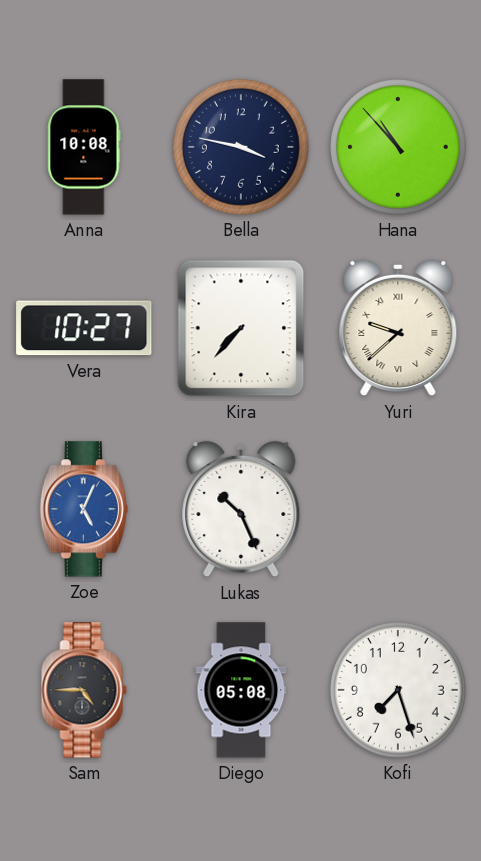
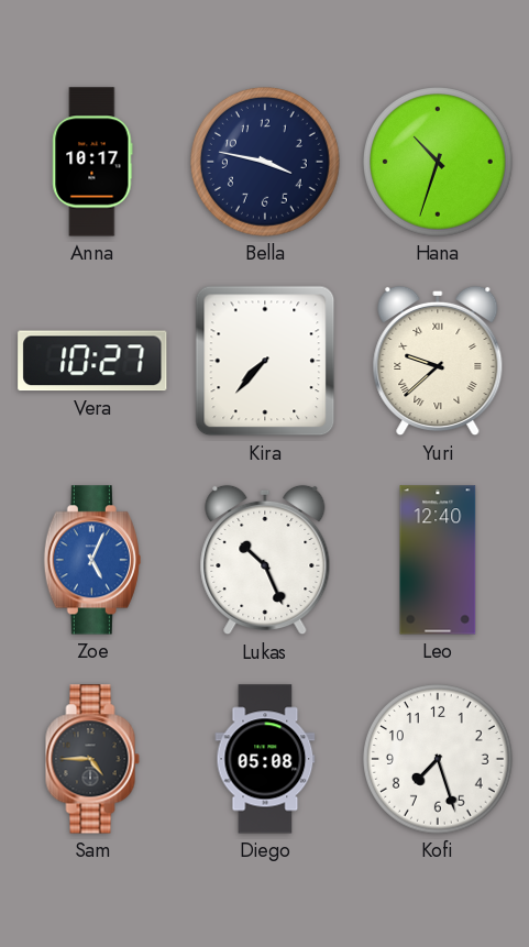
Anna: 10:08 -> 10:17 (92, 162)
Hana: 10:53 -> 10:33 (439, 163)
Leo: none -> 12:40 (438, 560)
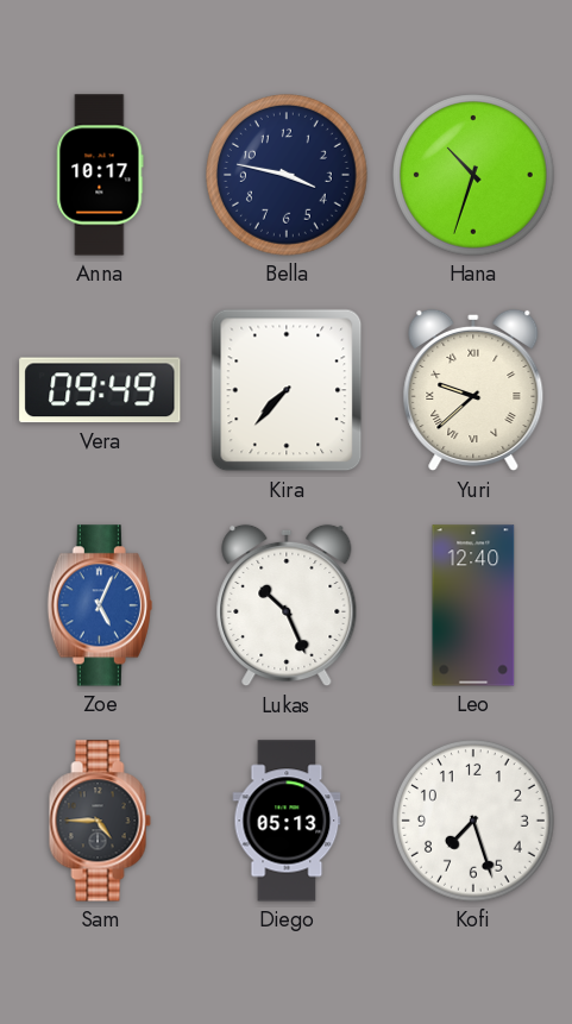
Vera: 10:27 -> 09:49 (100, 390)
Diego: 05:08 -> 05:13 (287, 821)
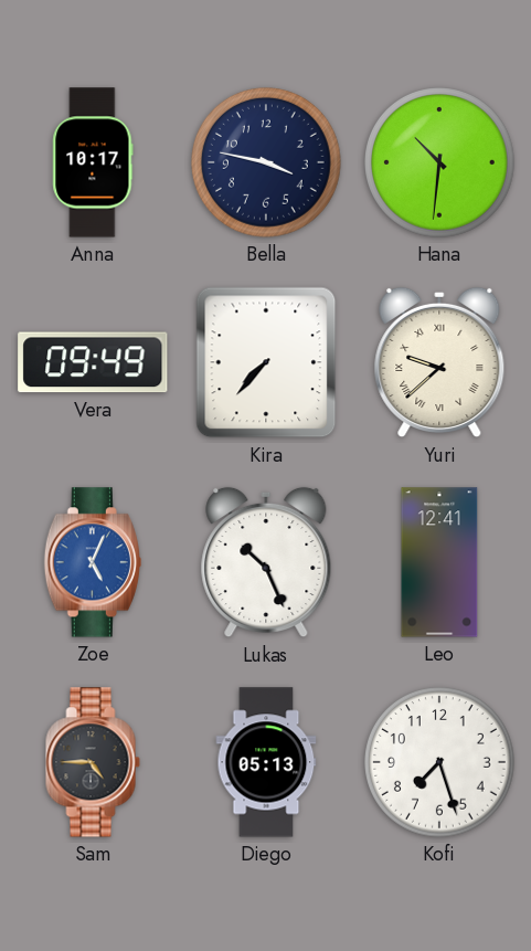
Hana: 10:33 -> 10:31 (440, 163)
Leo: 12:40 -> 12:41 (439, 562)
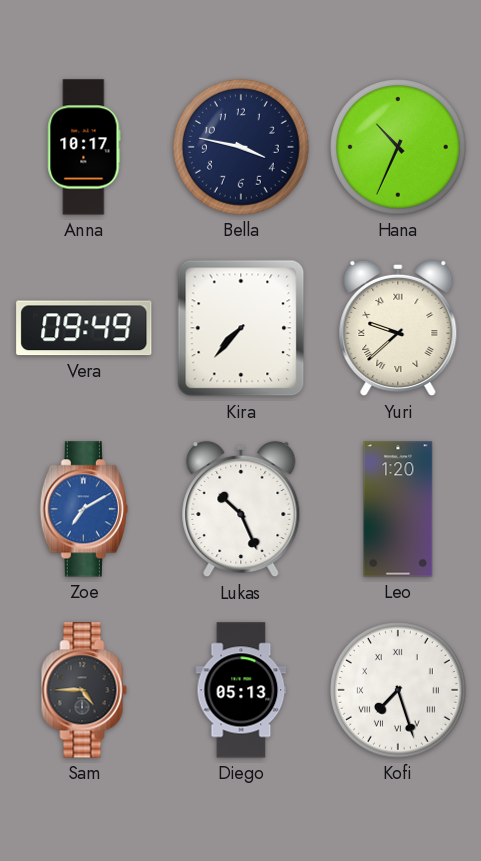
Hana: 10:31 -> 10:34 (399, 148)
Zoe: 5:04 -> 7:10 (84, 509)
Leo: 12:41 -> 1:20 (398, 509)
Kofi numerals: Arabic -> Roman (399, 691)
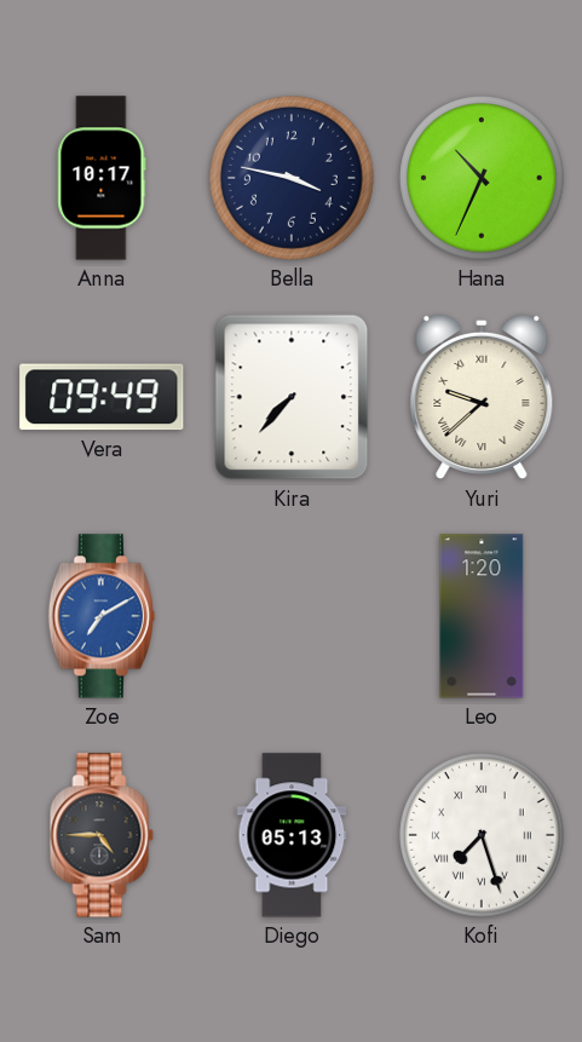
Lukas: 10:26 -> none (241, 509)
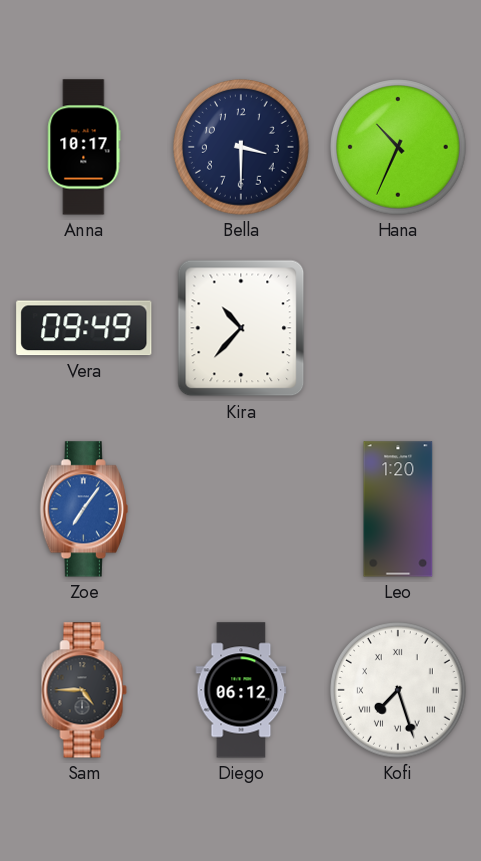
Bella: 3:47 -> 3:30 (242, 148)
Kira: 7:37 -> 10:37 (241, 328)
Yuri: 9:38 -> none (482, 397)
Zoe: 7:10 -> 7:06 (84, 509)
Diego: 05:13 -> 06:12 (241, 690)
